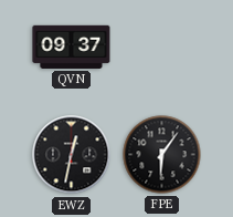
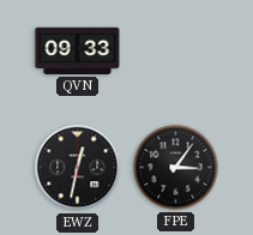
QVN: 09:37 -> 09:33 (78, 50)
FPE: 6:06 -> 3:06 (176, 168)
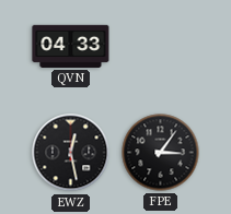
QVN: 09:33 -> 04:33 (71, 46)
EWZ: 12:32 -> 12:28 (71, 153)
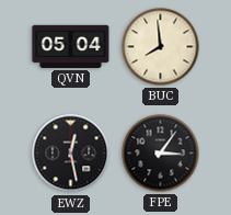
QVN: 04:33 -> 05:04 (71, 46)
BUC: none -> 7:59 (161, 47)
